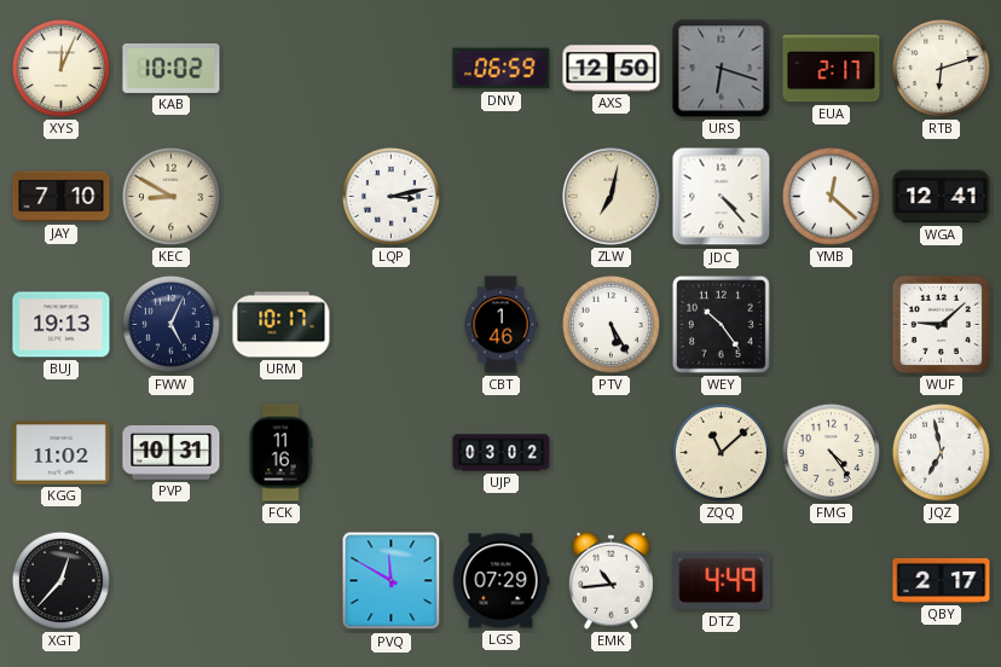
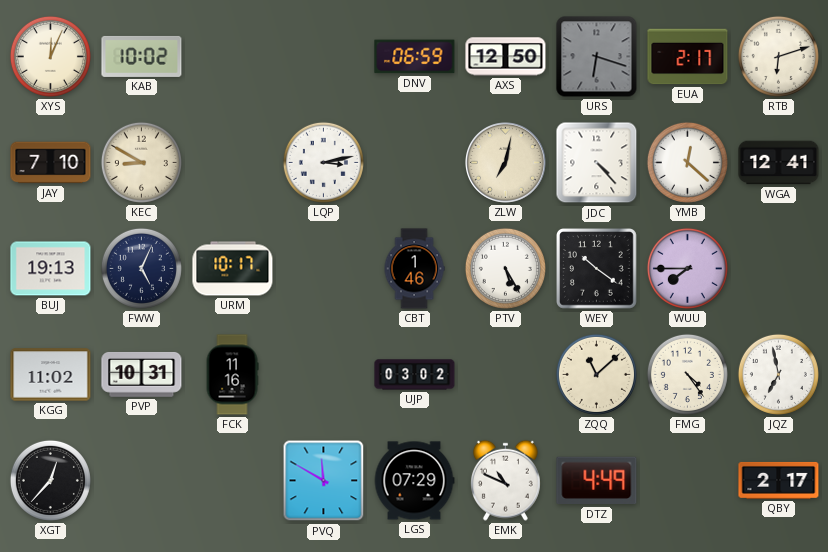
WEY: 10:24 -> 10:21 (597, 269)
WUU: none -> 7:45 (687, 268)
WUF: 9:08 -> none (941, 324)
EMK: 10:44 -> 10:49 (505, 480)
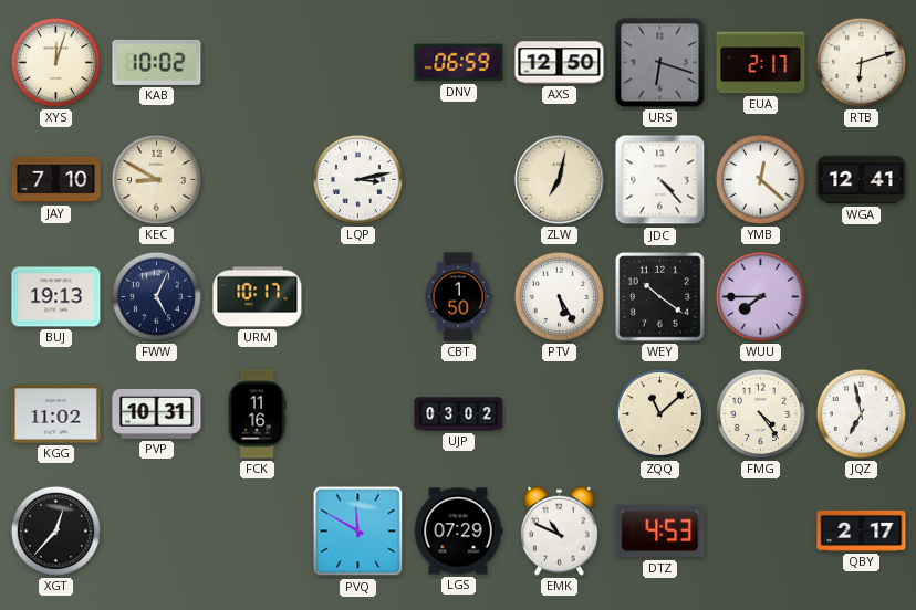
XYS: 12:04 -> 12:03 (55, 62)
CBT: 1:46 -> 1:50 (458, 297)
DTZ: 4:49 -> 4:53 (660, 532)
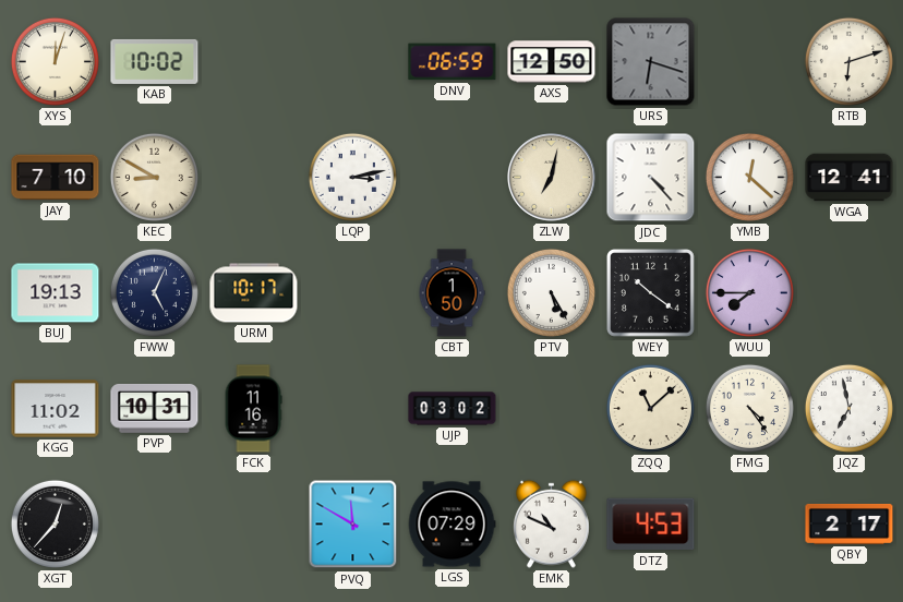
EUA: 2:17 -> none (761, 63)
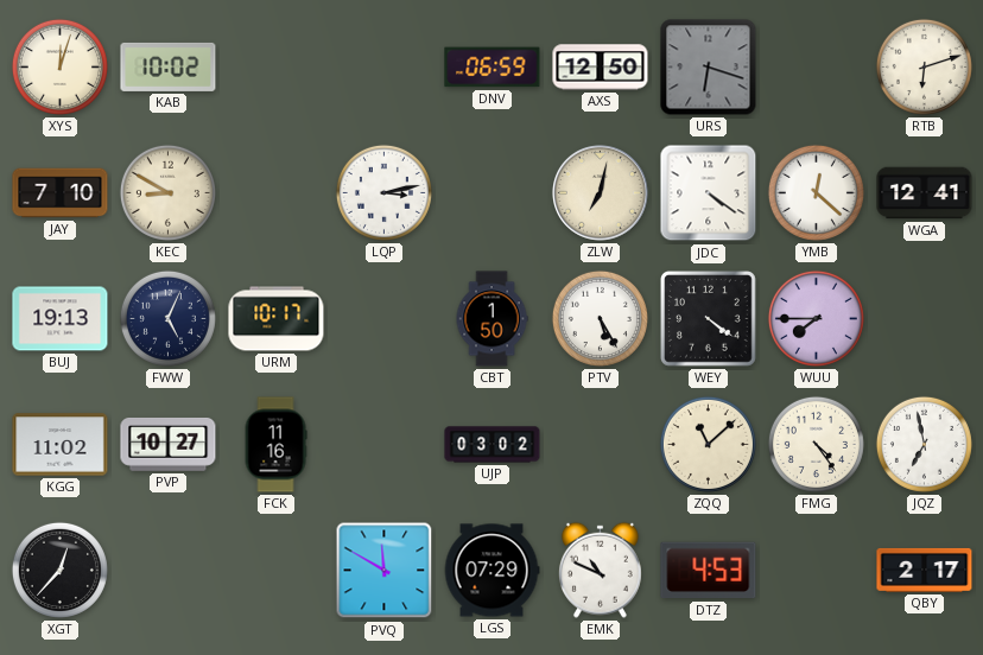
JDC: 4:23 -> 4:21 (709, 193)
WEY: 10:21 -> 4:21 (709, 319)
PVP: 10:31 -> 10:27 (169, 445)
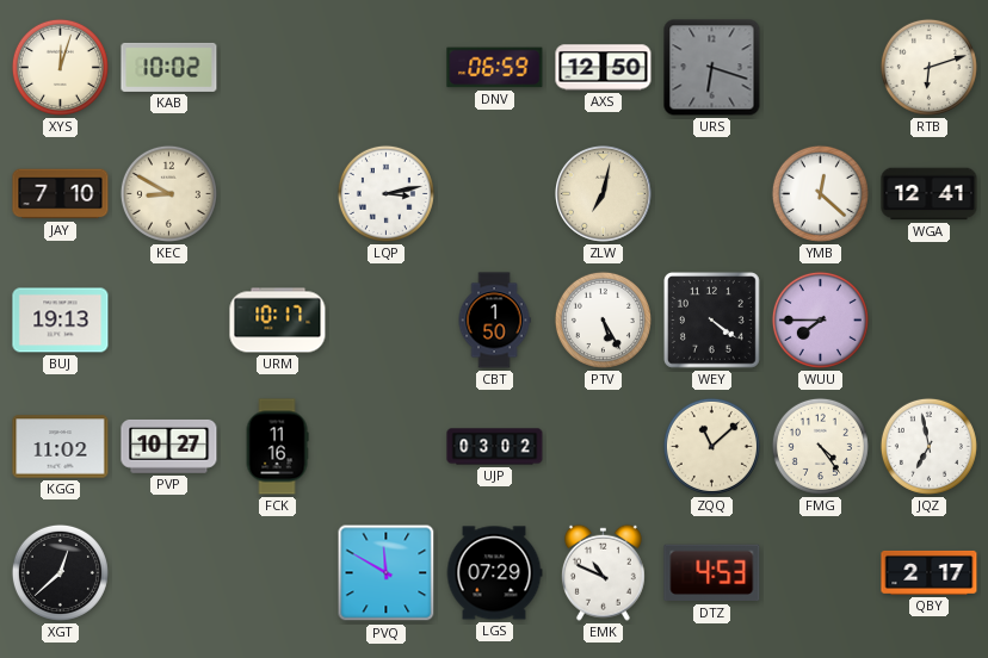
JDC: 4:21 -> none (709, 193)
FWW: 5:04 -> none (167, 318)
XGT: 12:37 -> 12:38 (60, 572)
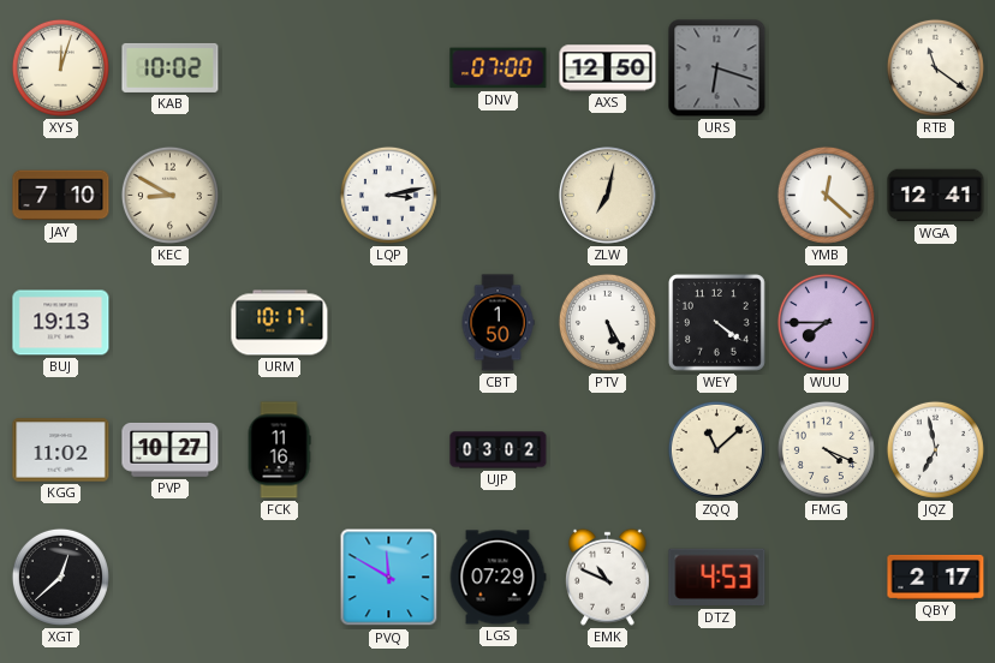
DNV: 06:59 -> 07:00 (499, 68)
RTB: 6:12 -> 11:21 (935, 67)
FMG: 4:24 -> 4:19 (826, 449)
